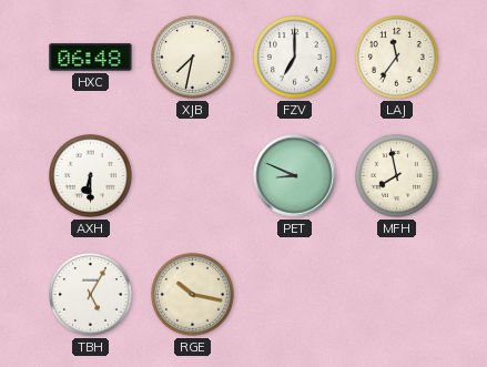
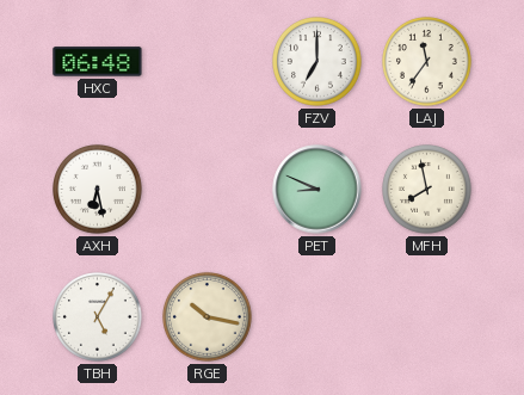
XJB: 7:32 -> none (193, 58)
AXH: 6:30 -> 6:28 (98, 190)
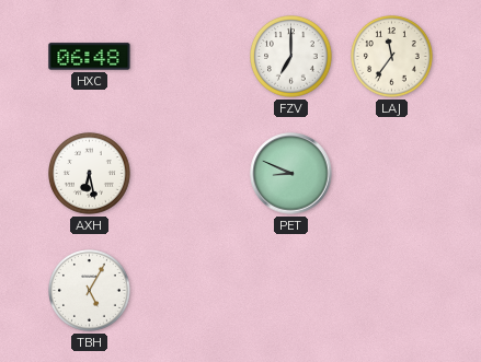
MFH: 7:58 -> none (427, 190)
RGE: 10:17 -> none (208, 317)
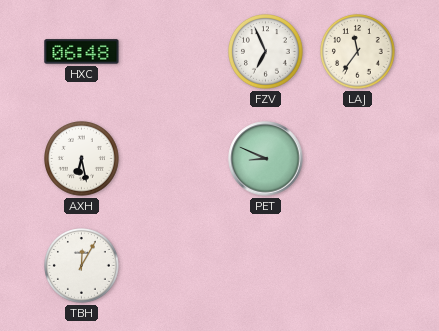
FZV: 7:00 -> 6:56 (266, 52)
TBH: 5:05 -> 12:05 (82, 266)
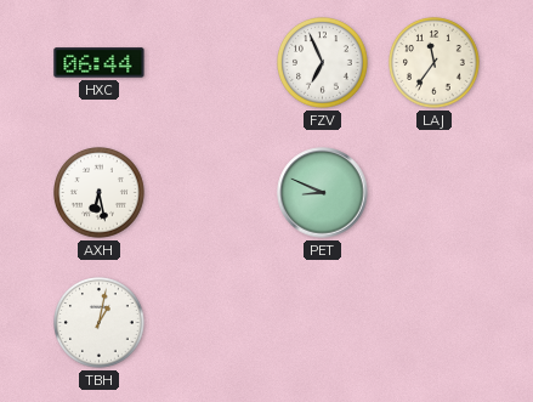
HXC: 06:48 -> 06:44 (100, 63)
TBH: 12:05 -> 1:02 (100, 323)
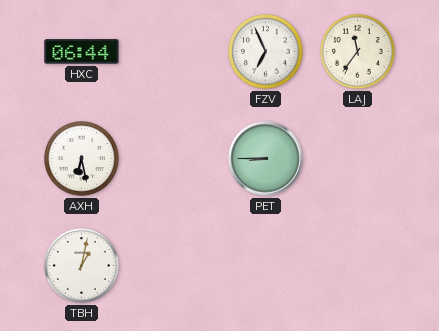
PET: 8:49 -> 8:45 (266, 159)
